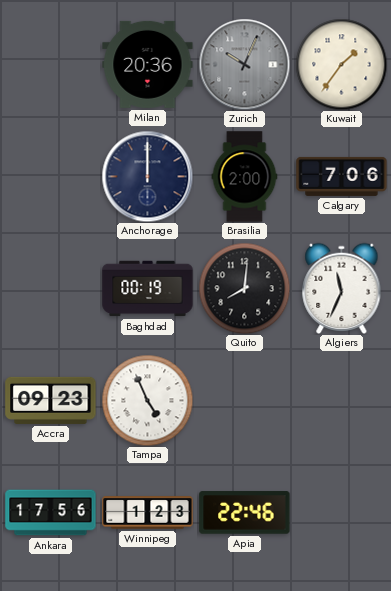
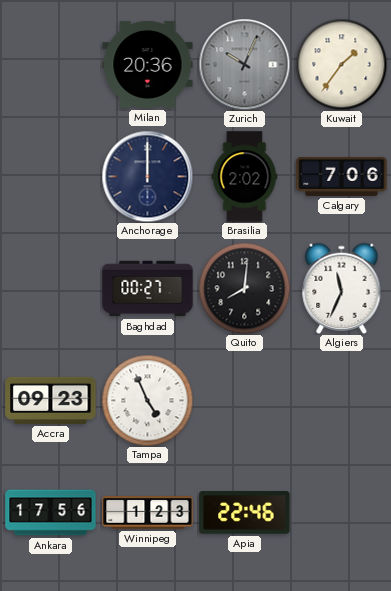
Brasilia: 2:00 -> 2:02 (245, 177)
Baghdad: 00:19 -> 00:27 (148, 289)
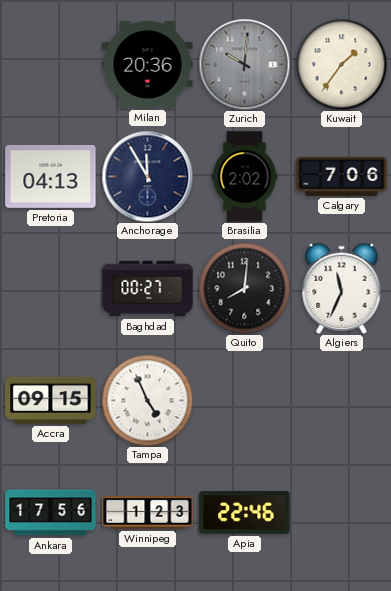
Zurich: 10:04 -> 10:01 (244, 64)
Pretoria: none -> 04:13 (51, 176)
Anchorage: 12:00 -> 11:55 (147, 176)
Accra: 09:23 -> 09:15 (51, 400)
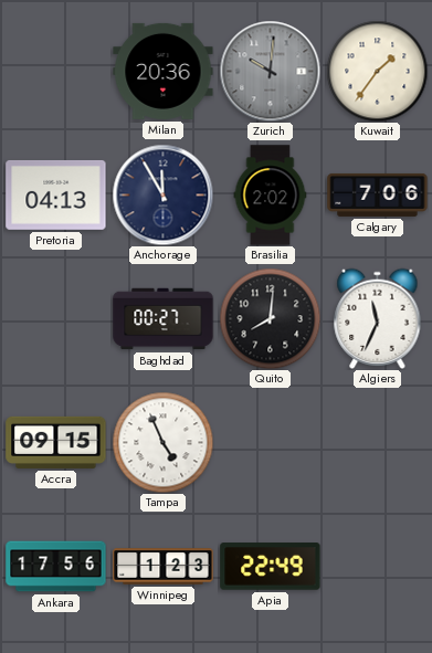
Apia: 22:46 -> 22:49 (271, 567)
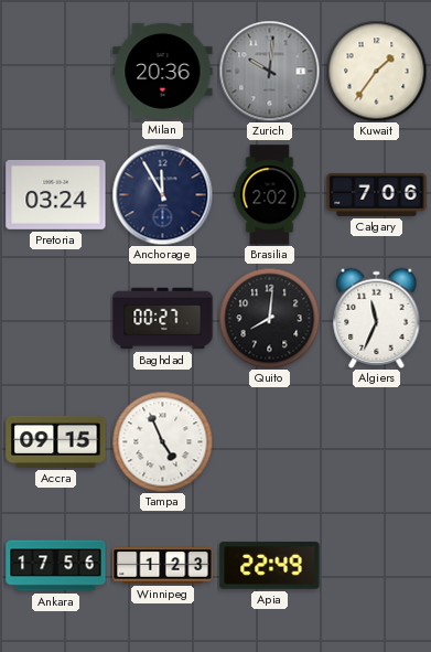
Pretoria: 04:13 -> 03:24 (56, 194)
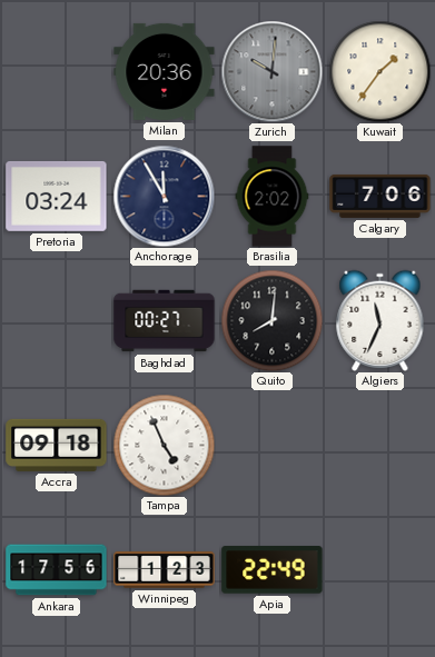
Accra: 09:15 -> 09:18 (57, 445)
